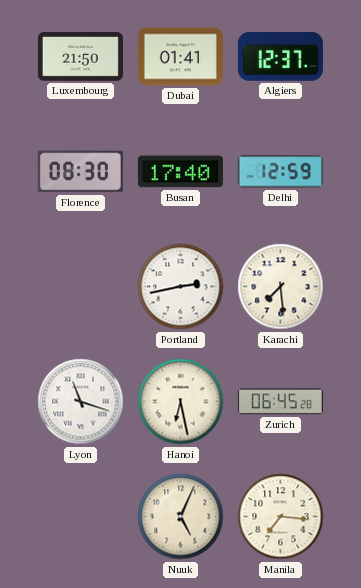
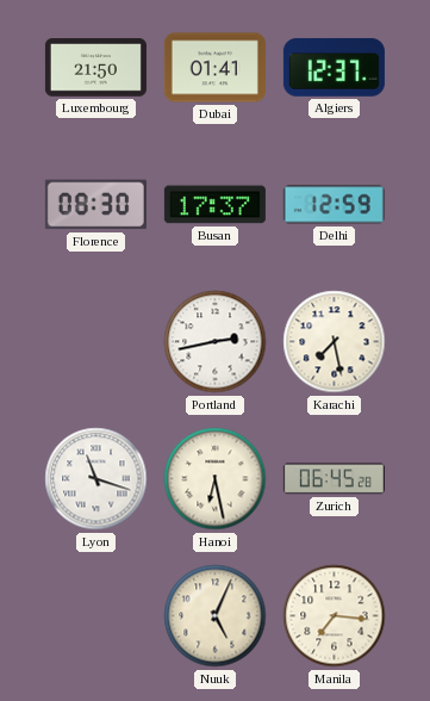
Busan: 17:40 -> 17:37 (214, 205)
Karachi: 7:29 -> 7:28 (335, 342)
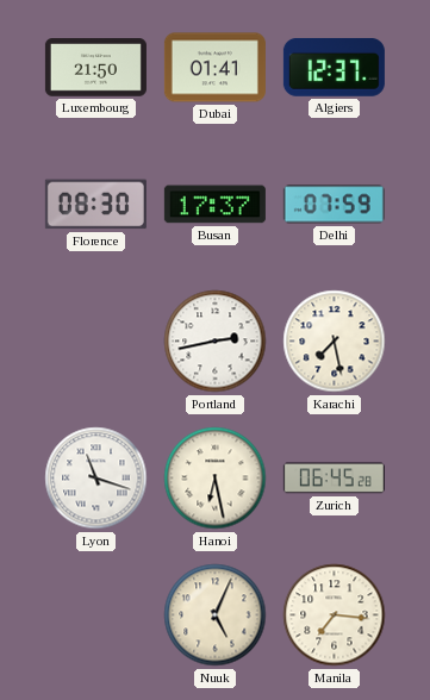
Delhi: 12:59 -> 07:59 (334, 205)
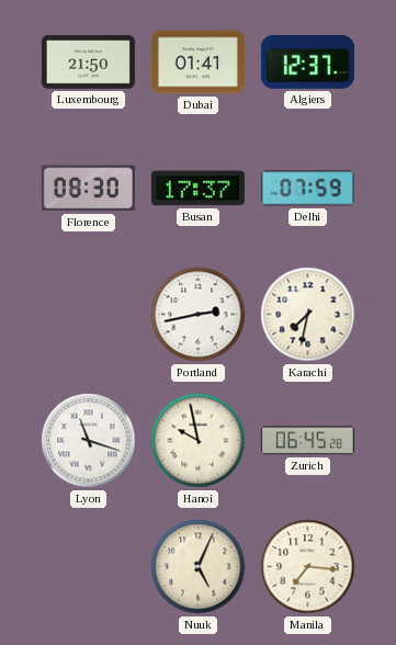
Karachi: 7:28 -> 7:32 (308, 315)
Hanoi: 6:28 -> 9:58 (199, 441)
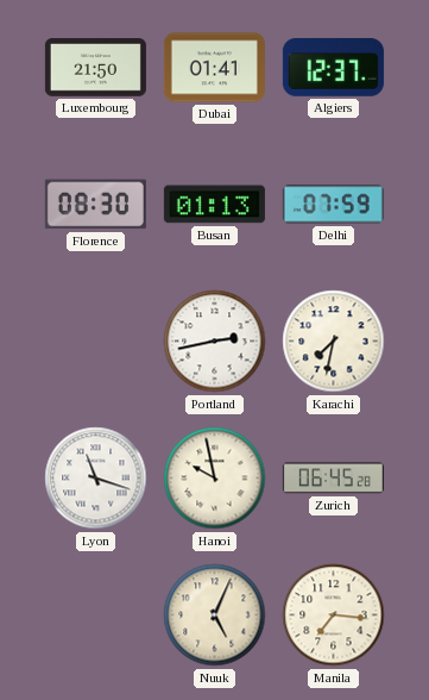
Busan: 17:37 -> 01:13 (214, 205)
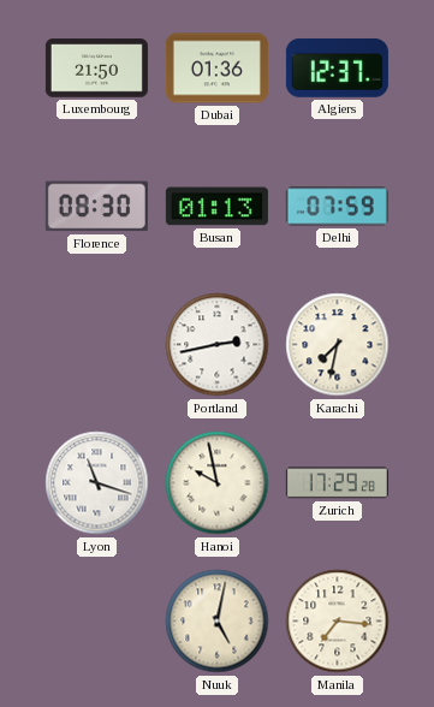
Dubai: 01:41 -> 01:36 (216, 69)
Zurich: 06:45 -> 17:29 (337, 483)
Nuuk: 5:04 -> 5:02 (218, 622)
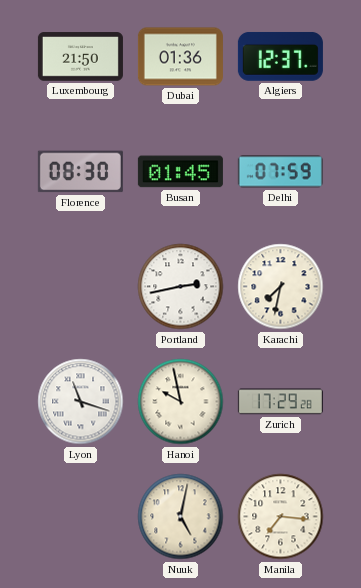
Busan: 01:13 -> 01:45 (180, 172)
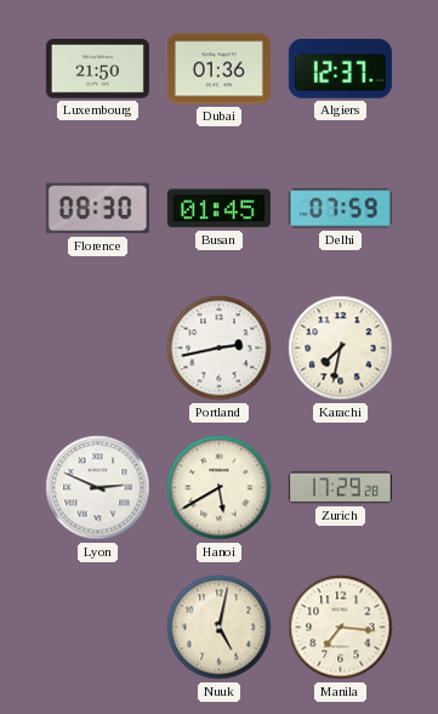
Lyon: 11:18 -> 2:49 (98, 488)
Hanoi: 9:58 -> 5:40 (220, 488)
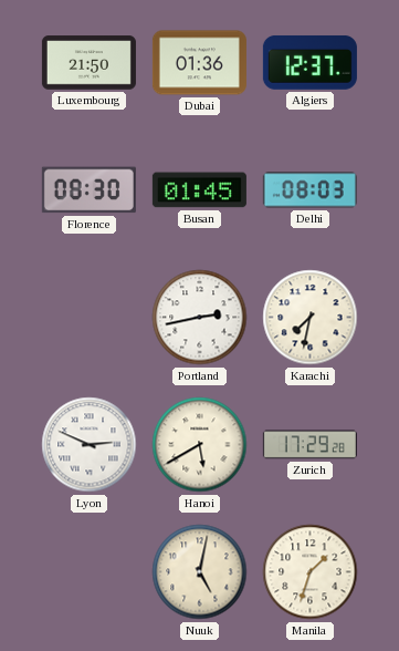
Delhi: 07:59 -> 08:03 (309, 190)
Manila: 7:16 -> 1:33 (311, 572)
